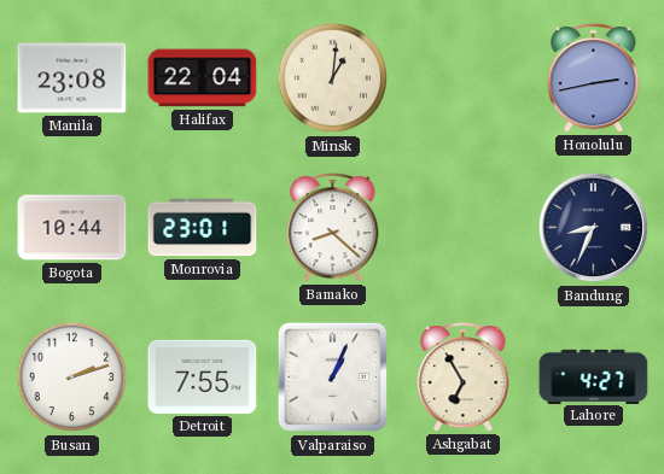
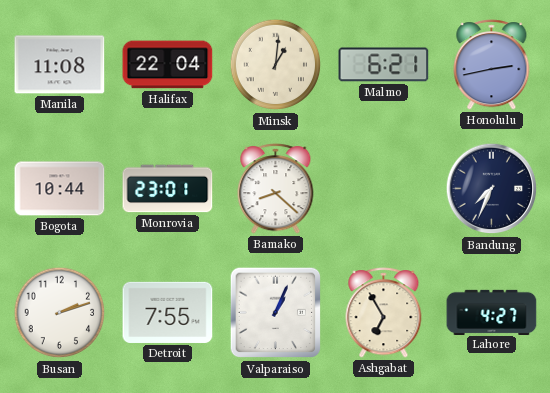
Manila: 23:08 -> 11:08 (60, 65)
Malmo: none -> 6:21 (384, 65)
Bandung: 8:34 -> 7:34 (492, 189)
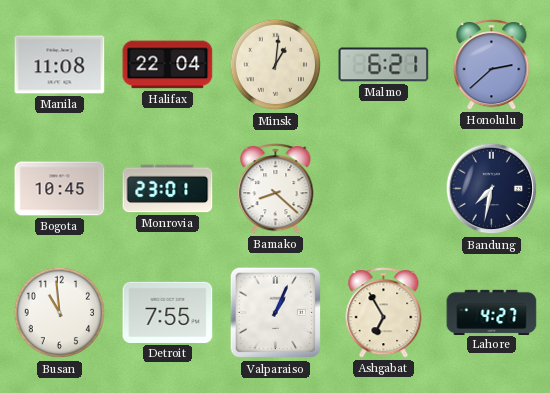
Honolulu: 2:43 -> 2:38 (492, 65)
Bogota: 10:44 -> 10:45 (60, 189)
Bandung: 7:34 -> 7:32 (492, 189)
Busan: 2:12 -> 10:59 (60, 313)
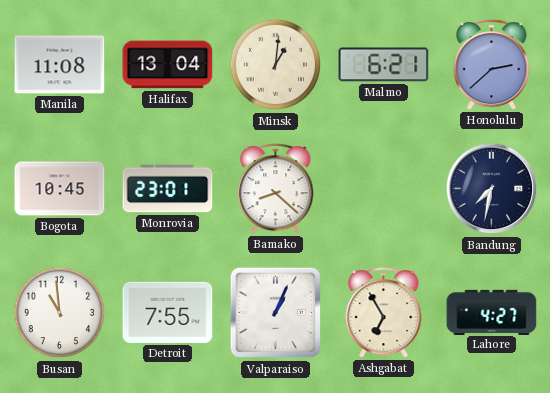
Halifax: 22:04 -> 13:04 (168, 65)
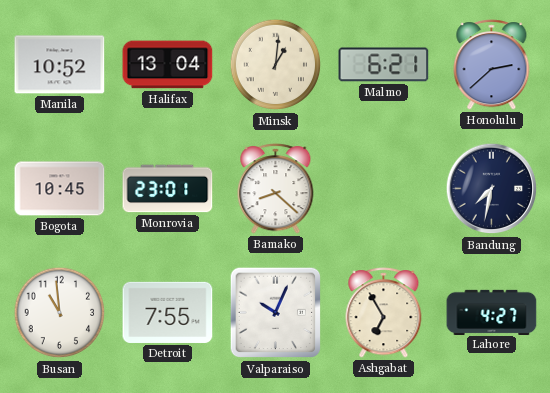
Manila: 11:08 -> 10:52 (60, 65)
Valparaiso: 1:04 -> 10:04 (276, 313)
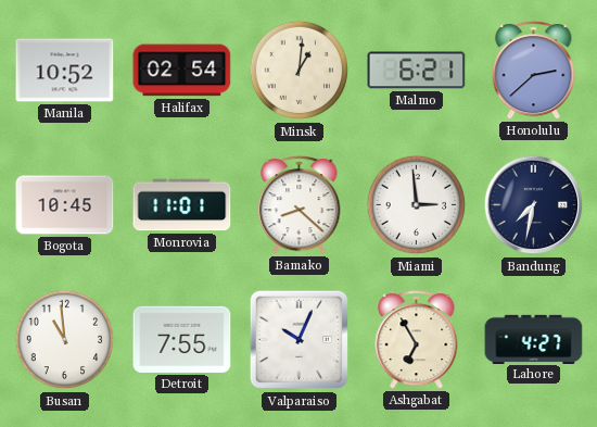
Halifax: 13:04 -> 02:54 (182, 71)
Monrovia: 23:01 -> 11:01 (182, 205)
Miami: none -> 2:59 (417, 205)
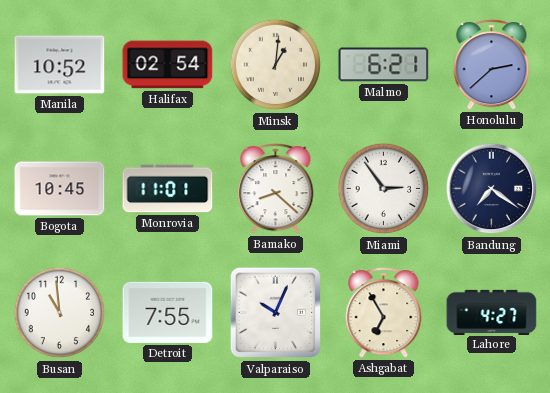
Miami: 2:59 -> 2:54 (384, 189)
Bandung: 7:32 -> 7:21 (492, 189)
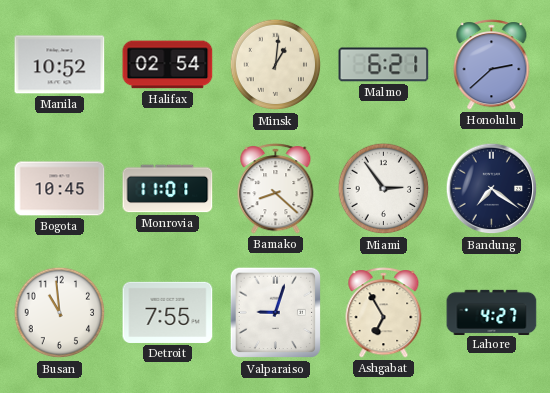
Valparaiso: 10:04 -> 9:03 (276, 313)
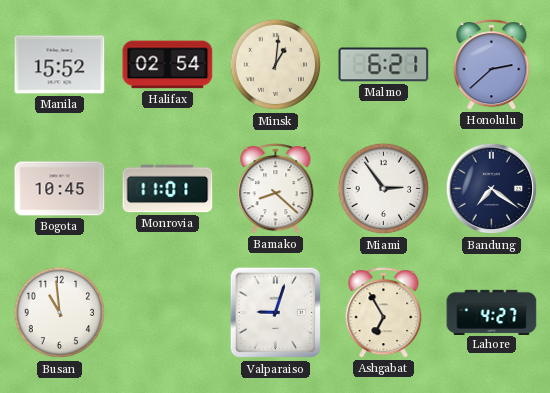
Manila: 10:52 -> 15:52 (60, 65)
Detroit: 7:55 -> none (168, 312)
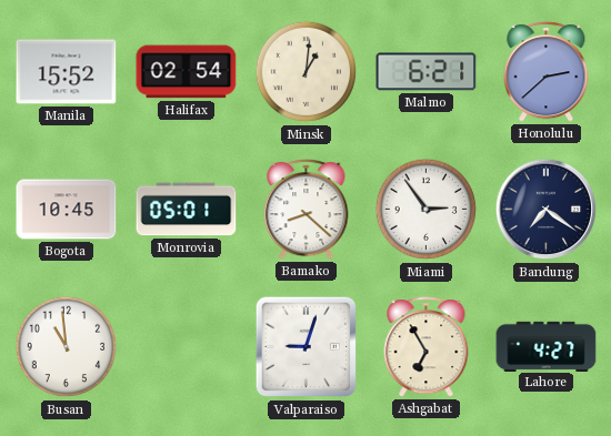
Monrovia: 11:01 -> 05:01 (187, 210)
